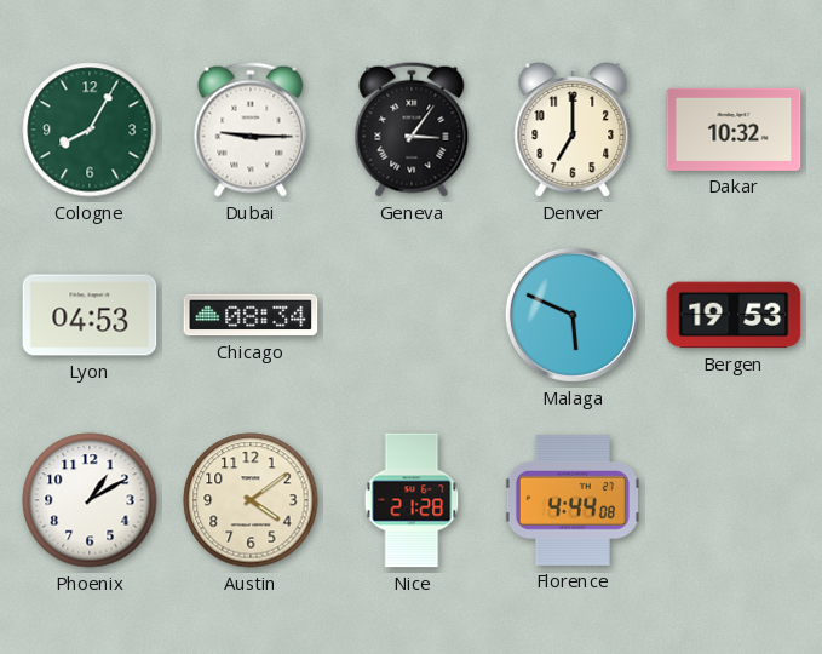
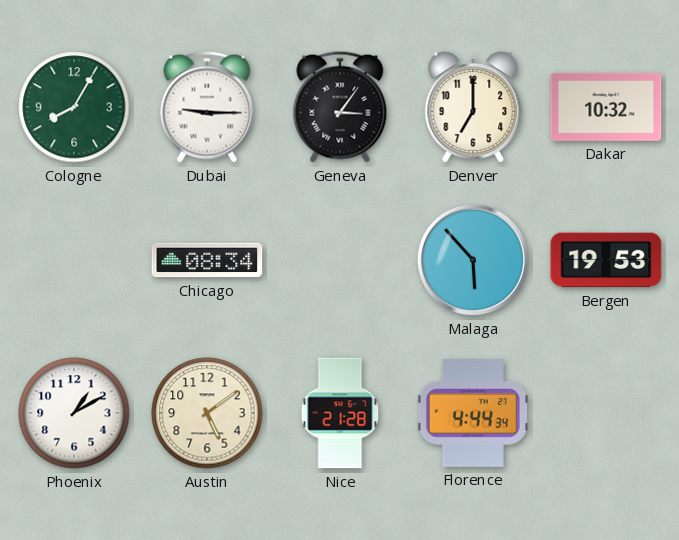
Lyon: 04:53 -> none (90, 315)
Malaga: 5:49 -> 5:53 (473, 260)
Austin: 4:09 -> 5:09 (207, 413)
Florence: 4:44:08 -> 4:44:34 (473, 413)
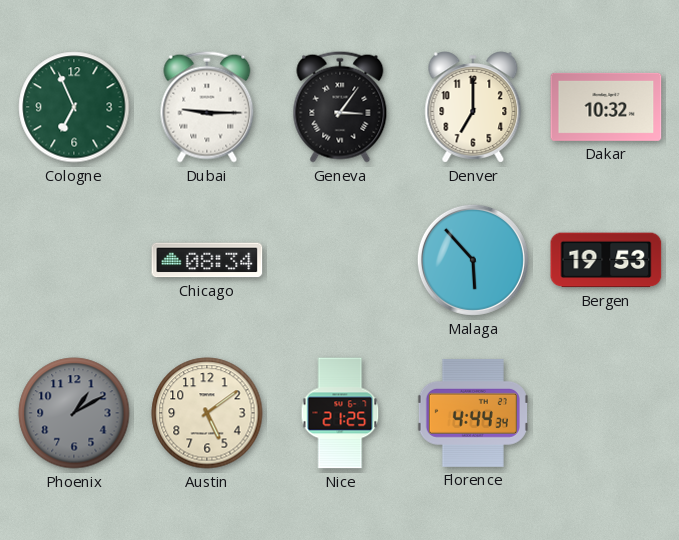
Cologne: 8:05 -> 6:56 (74, 107)
Phoenix dial: white -> grey (74, 413)
Nice: 21:28 -> 21:25 (340, 413)
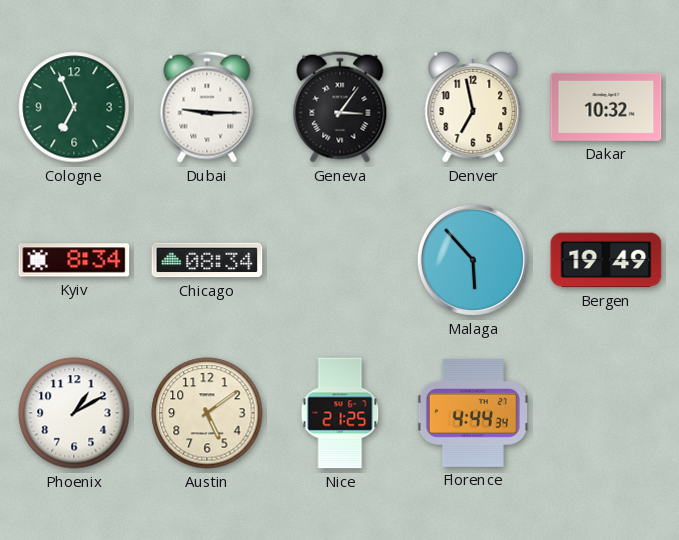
Denver: 7:00 -> 6:58 (473, 107)
Kyiv: none -> 8:34 (74, 260)
Bergen: 19:53 -> 19:49 (606, 260)
Phoenix dial: grey -> white (74, 413)
